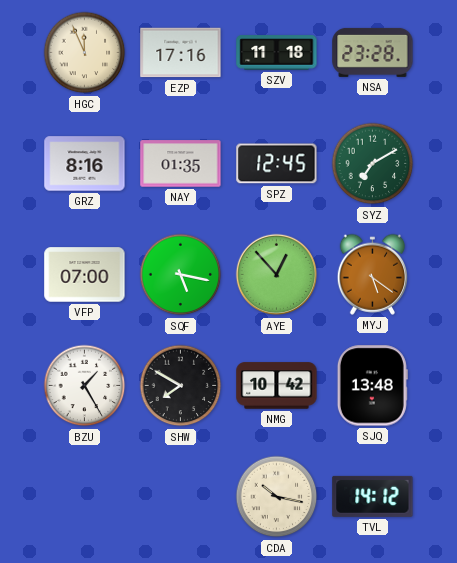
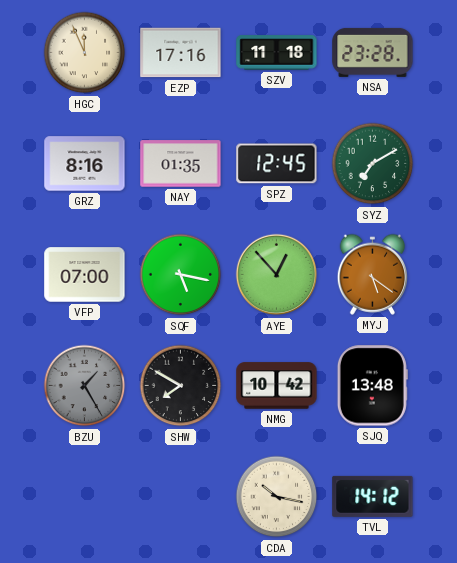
BZU dial: white -> grey (85, 386)
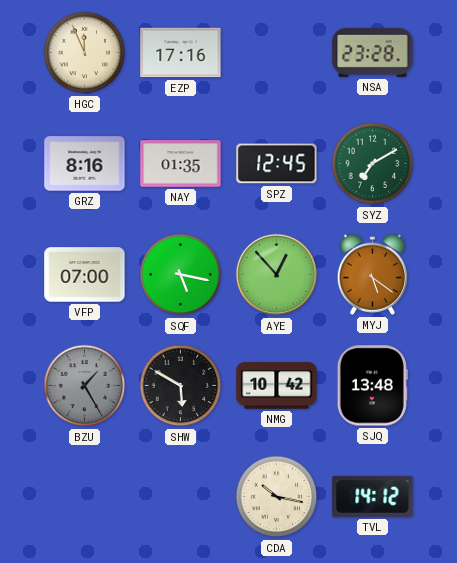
SZV: 11:18 -> none (277, 53)
SHW: 7:50 -> 5:50 (181, 386)
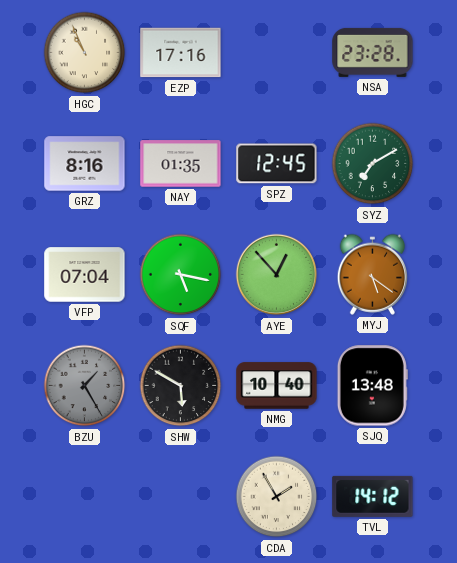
HGC: 11:56 -> 10:56 (85, 53)
VFP: 07:00 -> 07:04 (85, 275)
NMG: 10:42 -> 10:40 (277, 386)
CDA: 10:17 -> 1:55 (277, 497)
